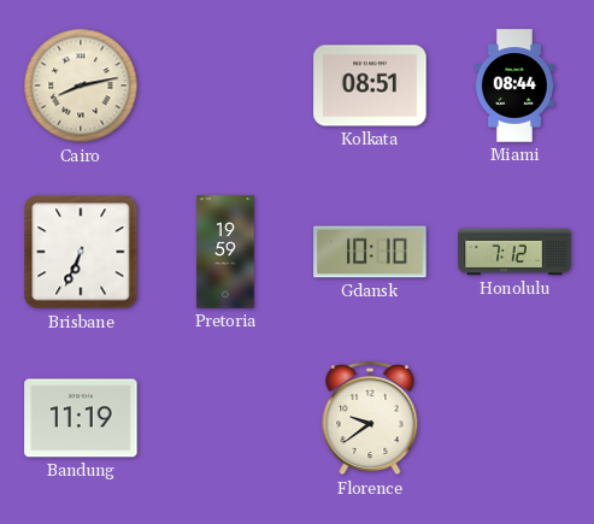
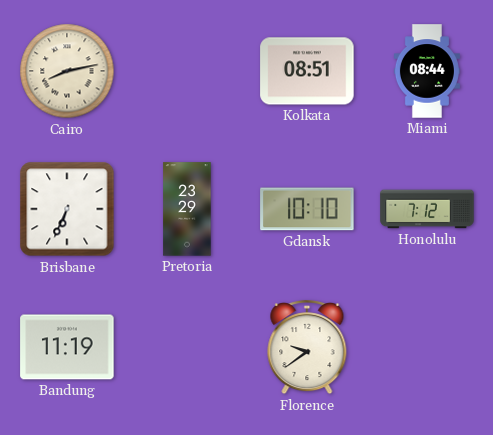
Pretoria: 19:59 -> 23:29 (187, 209)
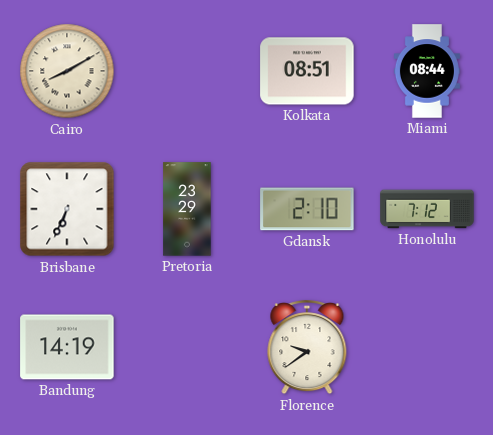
Cairo: 8:13 -> 8:10 (67, 71)
Gdansk: 10:10 -> 2:10 (307, 209)
Bandung: 11:19 -> 14:19 (67, 347)
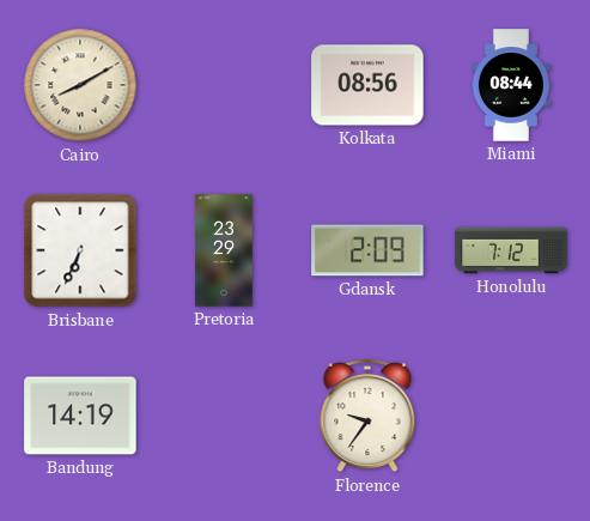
Kolkata: 08:51 -> 08:56 (367, 85)
Gdansk: 2:10 -> 2:09 (367, 250)
Florence: 9:39 -> 9:36 (367, 417)
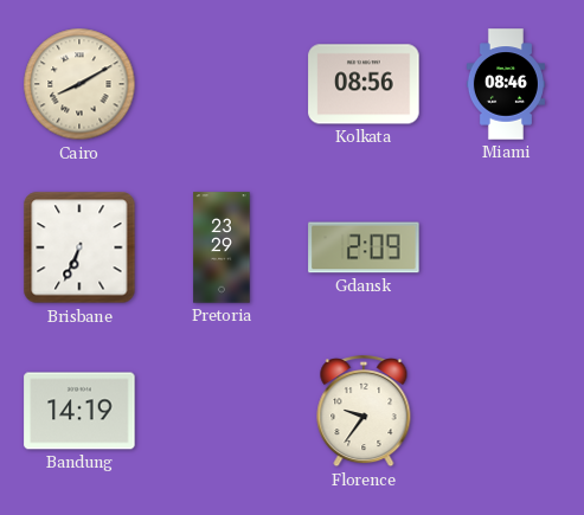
Miami: 08:44 -> 08:46 (506, 84)
Honolulu: 7:12 -> none (511, 250)
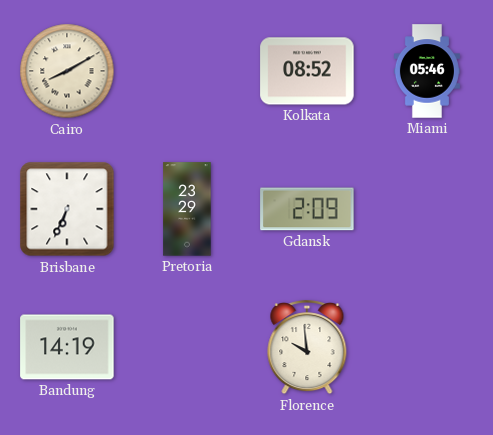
Kolkata: 08:56 -> 08:52 (307, 71)
Miami: 08:46 -> 05:46 (427, 71)
Florence: 9:36 -> 9:59 (307, 348)
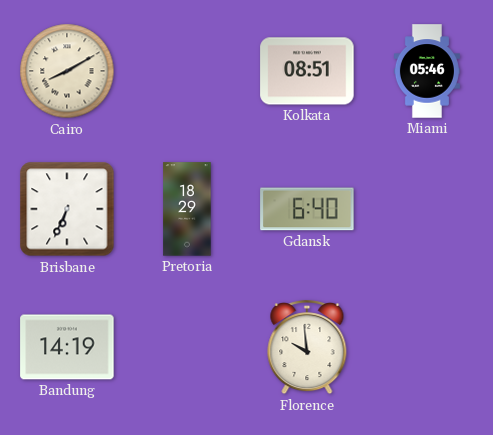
Kolkata: 08:52 -> 08:51 (307, 71)
Pretoria: 23:29 -> 18:29 (187, 209)
Gdansk: 2:09 -> 6:40 (307, 209)
